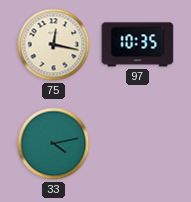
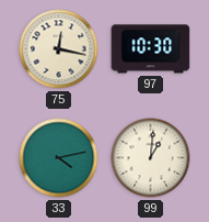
97: 10:35 -> 10:30 (151, 49)
99: none -> 1:01 (151, 158)
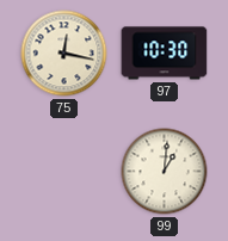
33: 4:13 -> none (59, 158)
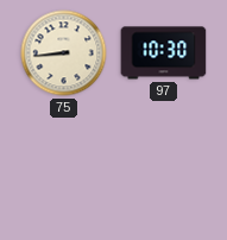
75: 12:17 -> 8:44 (64, 53)
99: 1:01 -> none (165, 172)
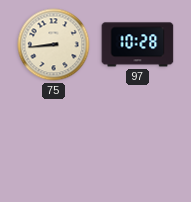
97: 10:30 -> 10:28 (138, 45)
